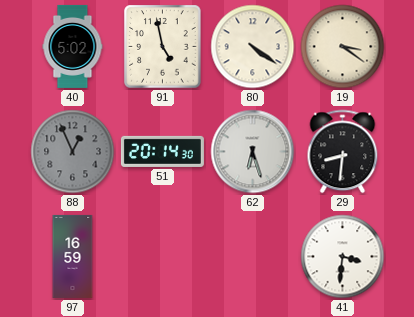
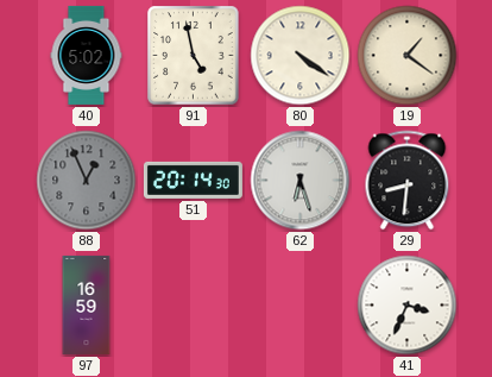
19: 3:21 -> 1:21 (408, 56)
41: 3:31 -> 3:34 (408, 306)
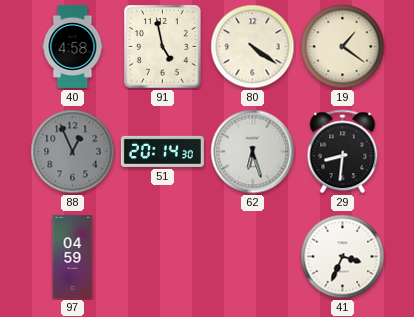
40: 5:02 -> 4:58 (73, 46)
97: 16:59 -> 04:59 (73, 256)
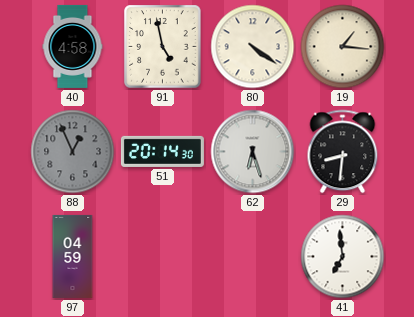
19: 1:21 -> 1:16 (343, 47)
41: 3:34 -> 6:59 (343, 257)
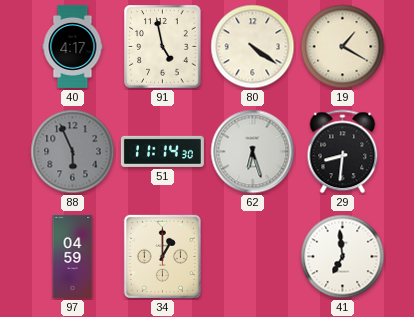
40: 4:58 -> 4:17 (73, 46)
19: 1:16 -> 1:20 (343, 47)
88: 12:56 -> 5:56 (73, 152)
51: 20:14 -> 11:14 (162, 151)
34: none -> 1:00 (162, 256)
